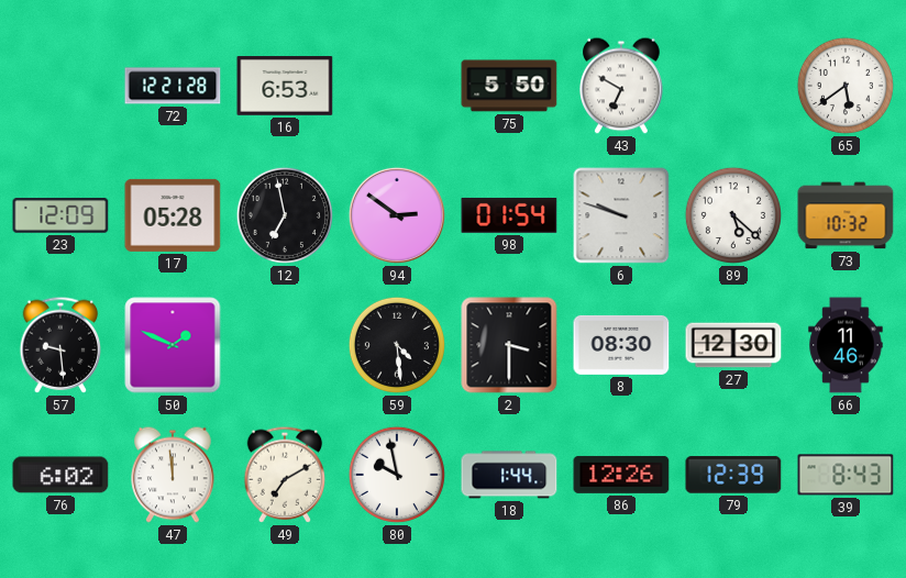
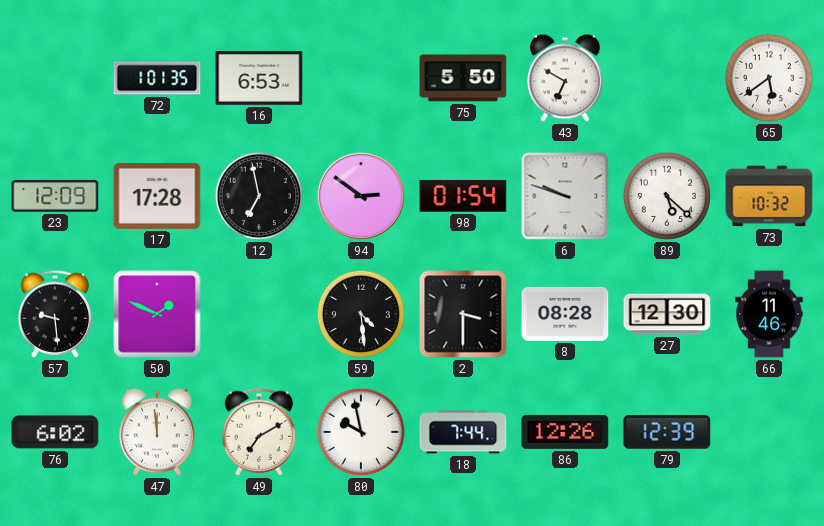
72: 12:21 -> 1:01 (157, 78)
17: 05:28 -> 17:28 (157, 196)
8: 08:30 -> 08:28 (565, 314)
18: 1:44 -> 7:44 (463, 432)
39: 8:43 -> none (846, 475)
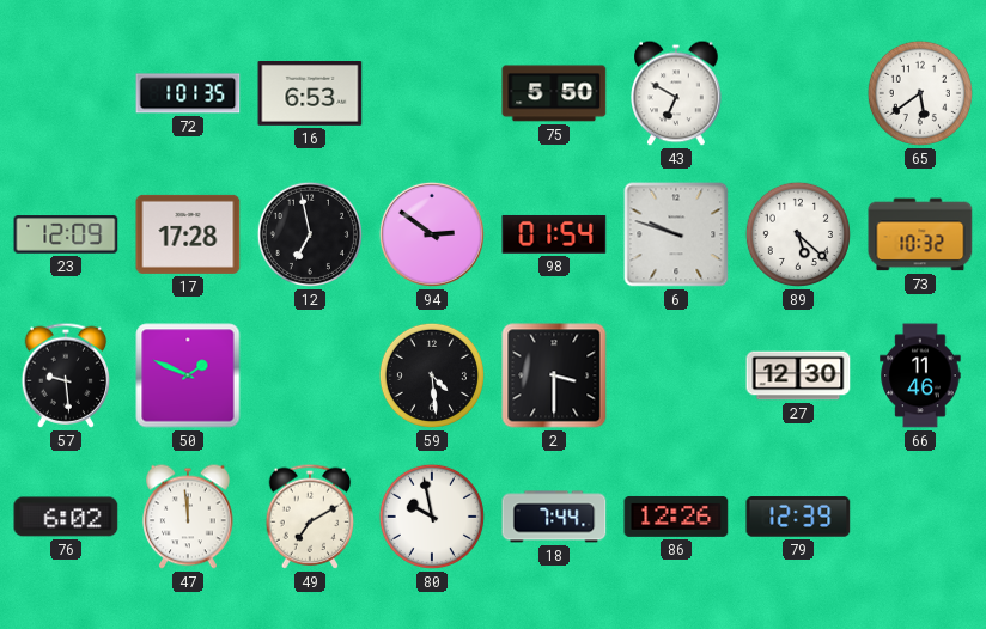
8: 08:28 -> none (565, 314)
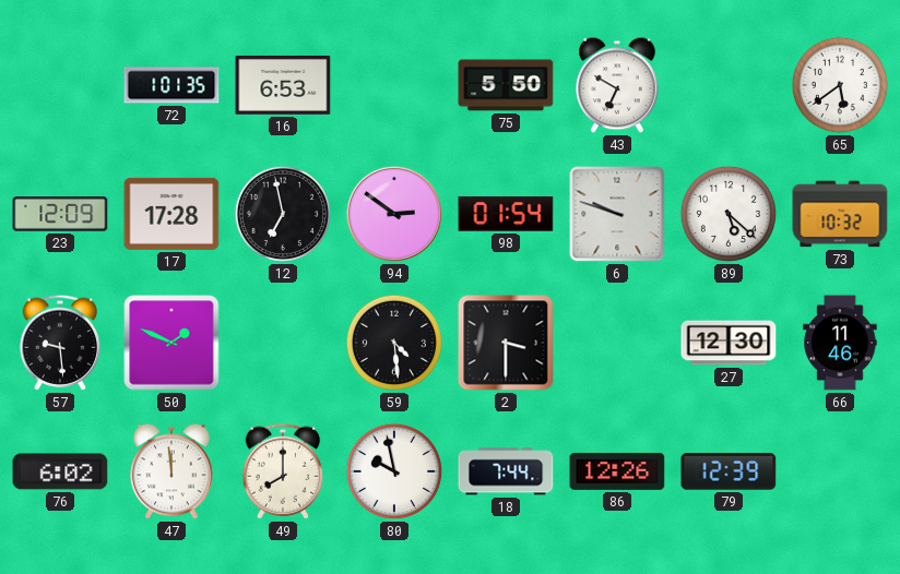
49: 7:10 -> 8:00 (283, 471)
